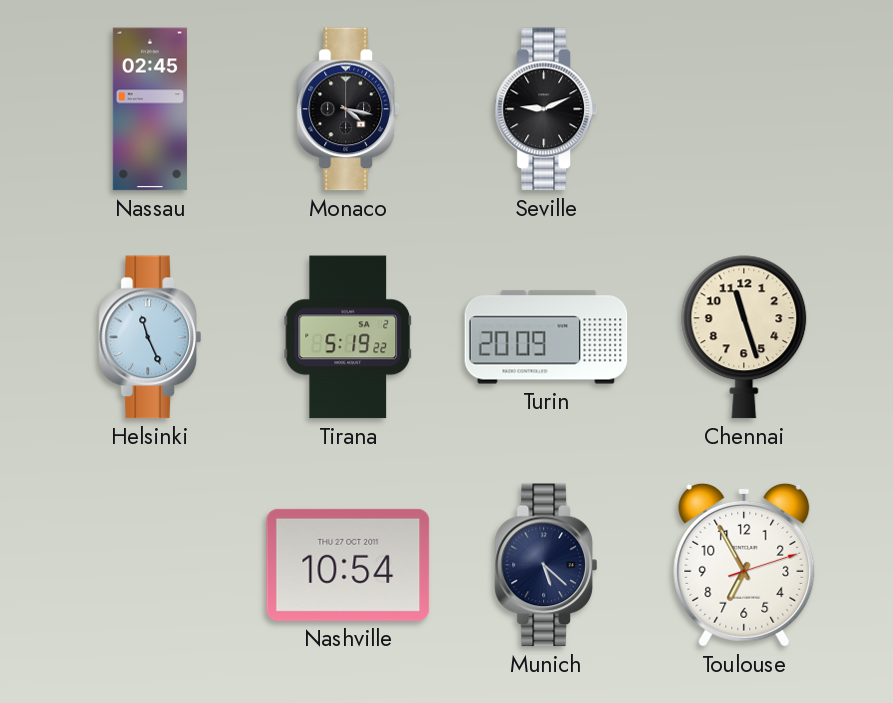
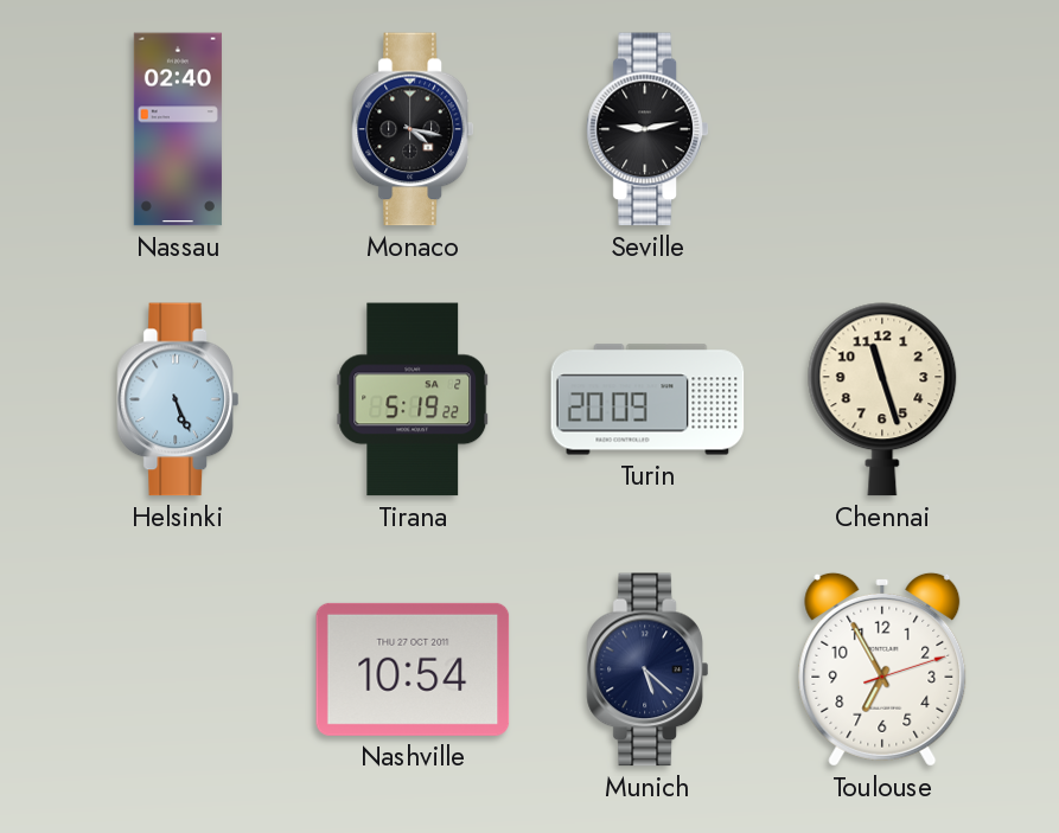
Nassau: 02:45 -> 02:40 (178, 129)
Seville: 9:11 -> 9:13 (647, 129)
Helsinki: 11:26 -> 5:26 (178, 399)
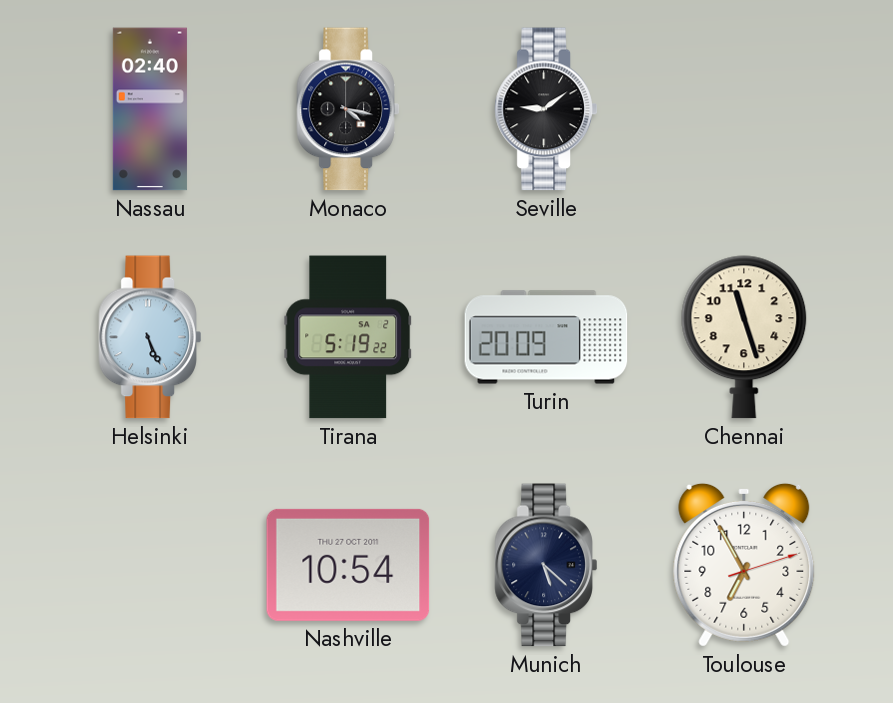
Seville: 9:13 -> 9:09 (546, 109)
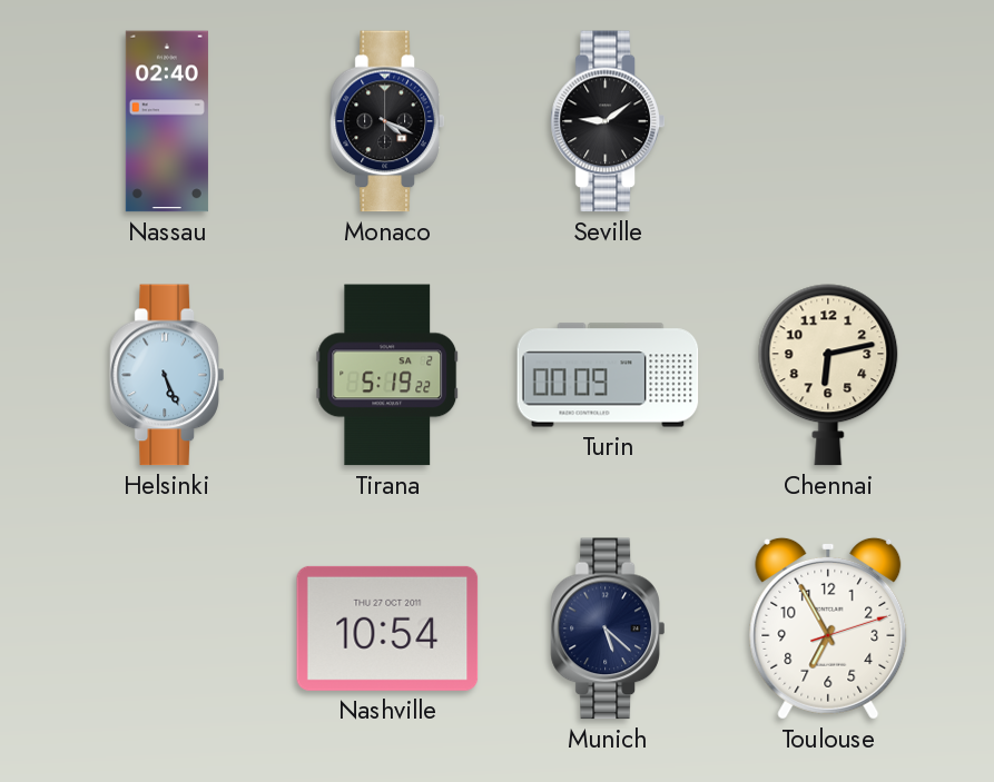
Monaco: 4:17 -> 4:19 (387, 121)
Turin: 20:09 -> 00:09 (608, 375)
Chennai: 11:27 -> 6:13 (828, 375)
